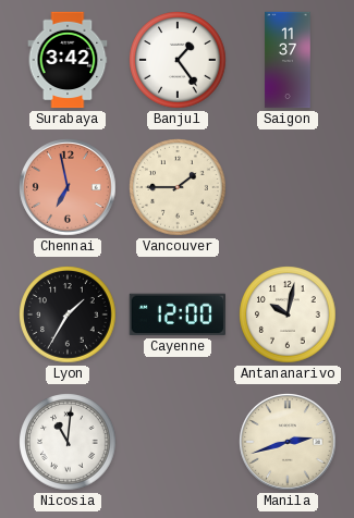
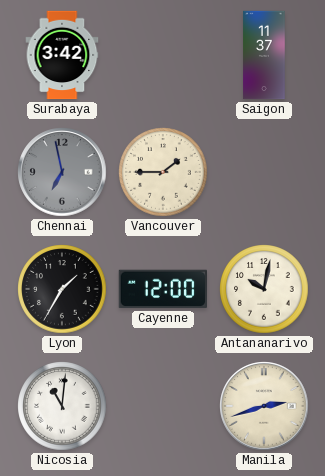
Banjul: 1:24 -> none (178, 60)
Chennai dial: salmon -> grey (62, 172)
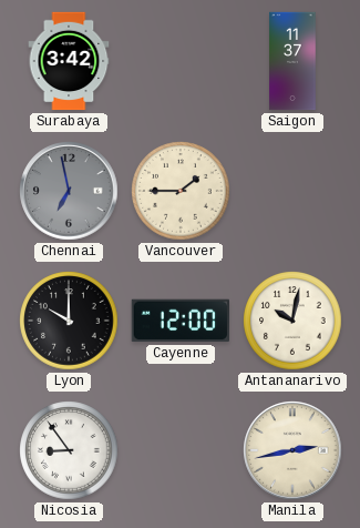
Lyon: 1:35 -> 10:00 (69, 321)
Nicosia: 11:01 -> 8:54 (69, 450)
Manila: 2:42 -> 2:43 (292, 450)
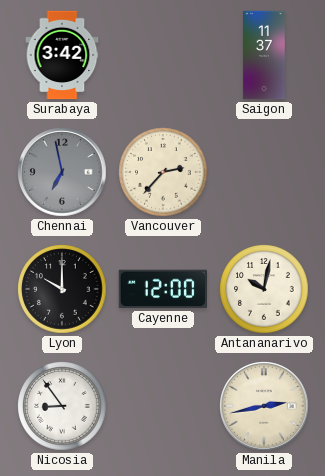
Vancouver: 1:45 -> 2:37 (163, 172)
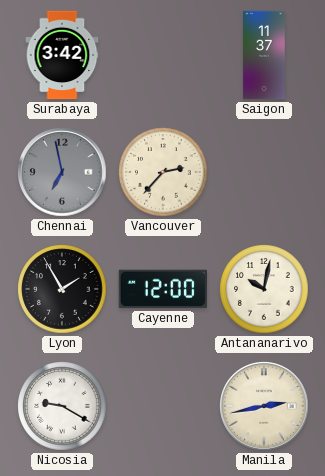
Lyon: 10:00 -> 1:55 (62, 289)
Nicosia: 8:54 -> 9:20 (62, 406)
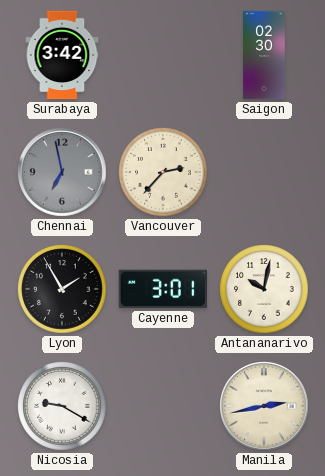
Saigon: 11:37 -> 02:30 (264, 55)
Cayenne: 12:00 -> 3:01 (162, 289)
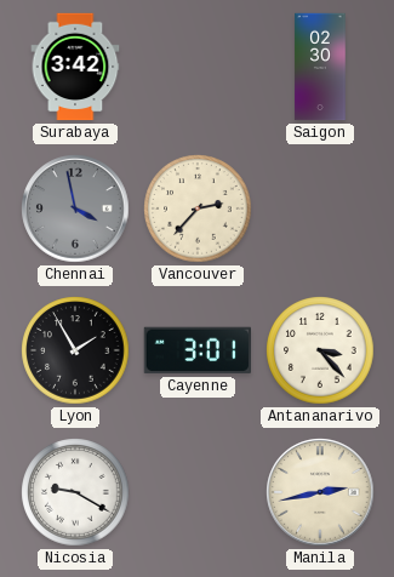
Chennai: 6:58 -> 3:58 (75, 208)
Antananarivo: 10:02 -> 3:23 (320, 350)
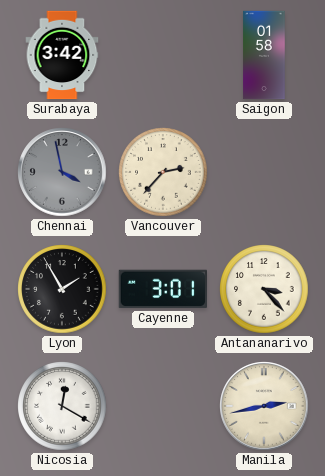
Saigon: 02:30 -> 01:58 (264, 55)
Nicosia: 9:20 -> 12:20 (62, 406)
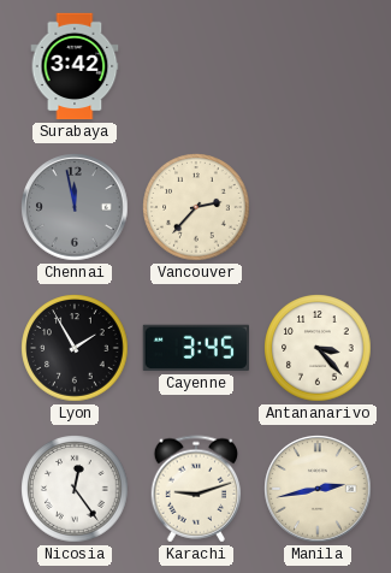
Saigon: 01:58 -> none (264, 55)
Chennai: 3:58 -> 11:58 (75, 207)
Cayenne: 3:01 -> 3:45 (195, 348)
Nicosia: 12:20 -> 12:24 (75, 489)
Karachi: none -> 9:12 (196, 489)
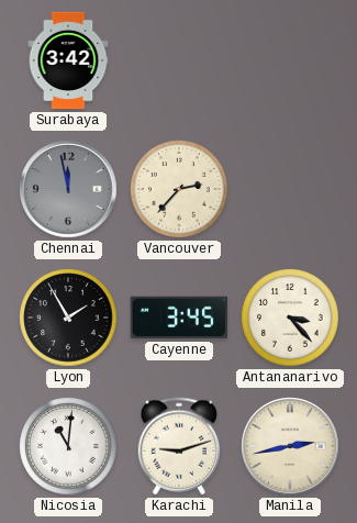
Nicosia: 12:24 -> 11:01 (68, 446)
